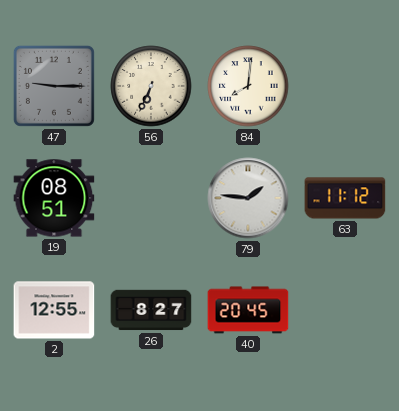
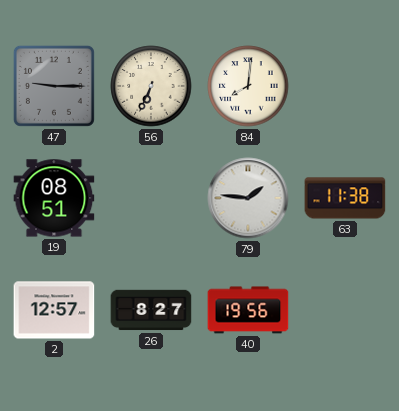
63: 11:12 -> 11:38 (345, 198)
2: 12:55 -> 12:57 (54, 310)
40: 20:45 -> 19:56 (248, 310)
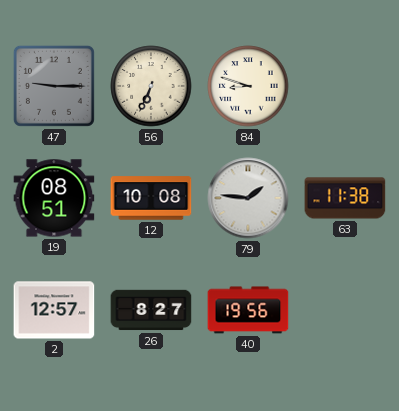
84: 8:01 -> 8:48 (248, 86)
12: none -> 10:08 (151, 198)
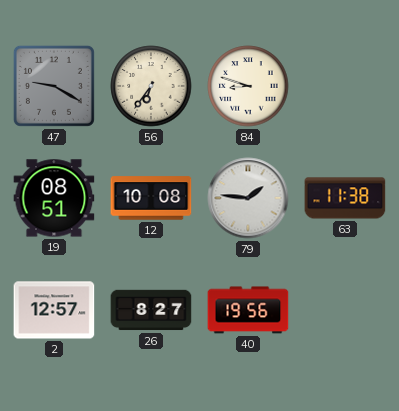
47: 9:15 -> 9:20 (54, 86)
56: 6:34 -> 6:36 (151, 86)
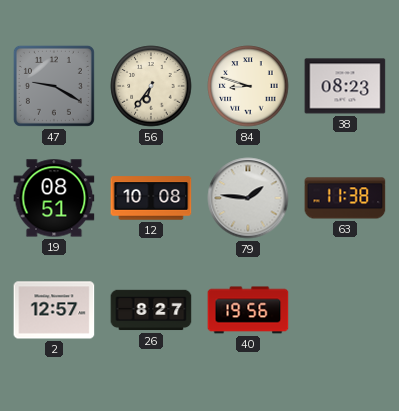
38: none -> 08:23 (345, 86)
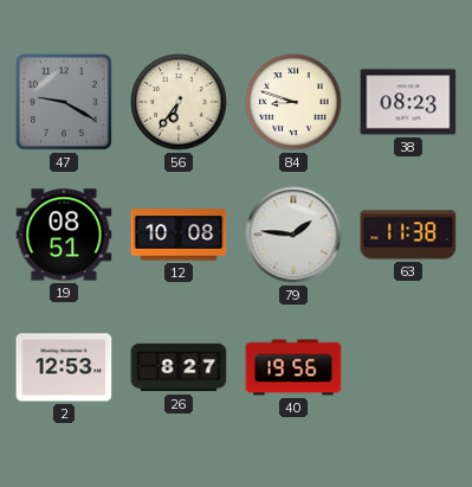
2: 12:57 -> 12:53 (64, 367)
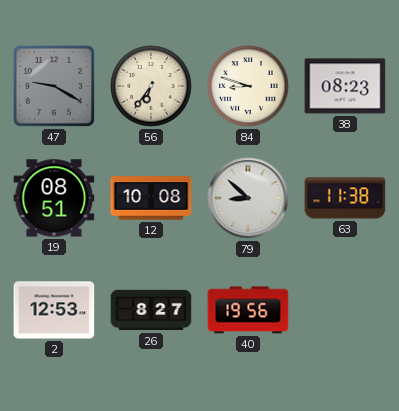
79: 1:46 -> 8:52 (248, 198)
